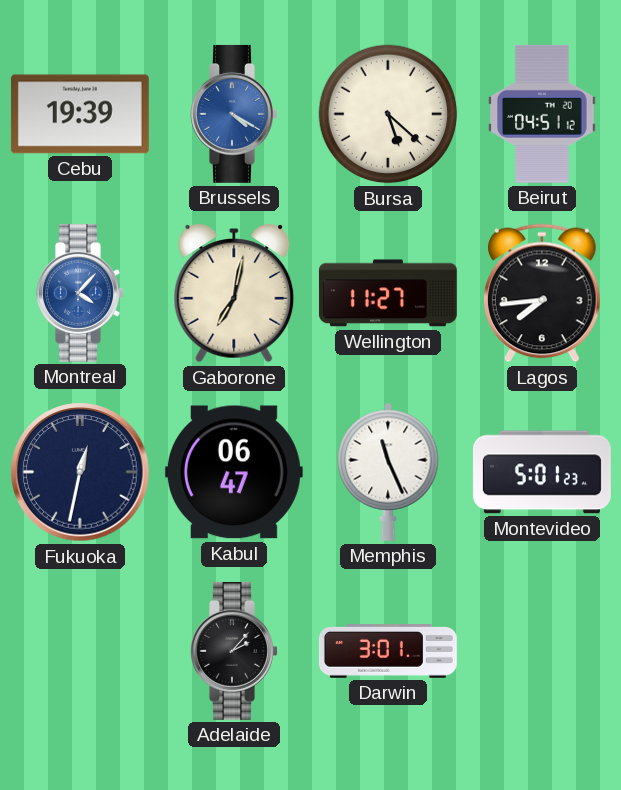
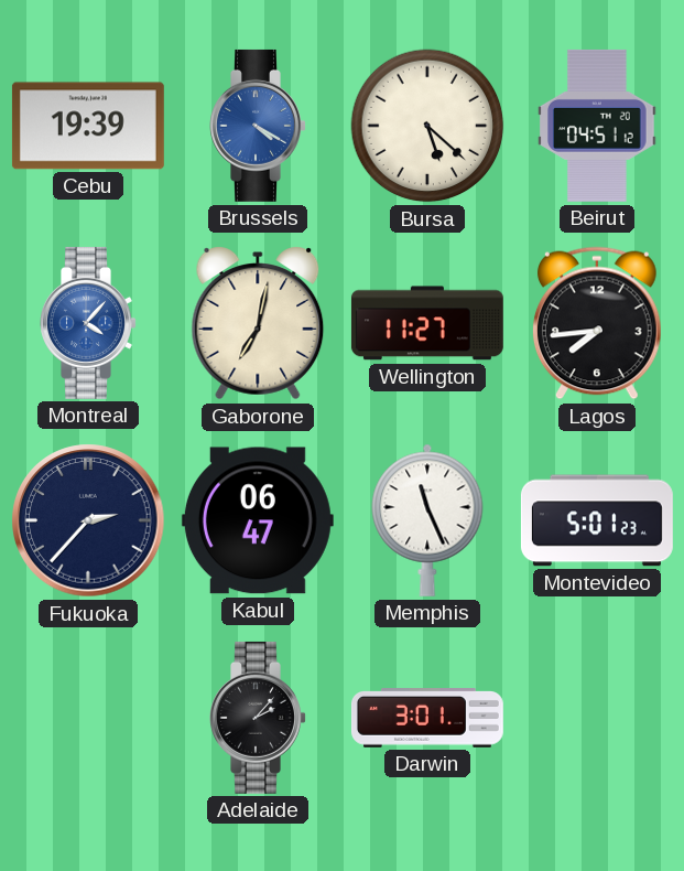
Fukuoka: 12:32 -> 2:37 (88, 520)
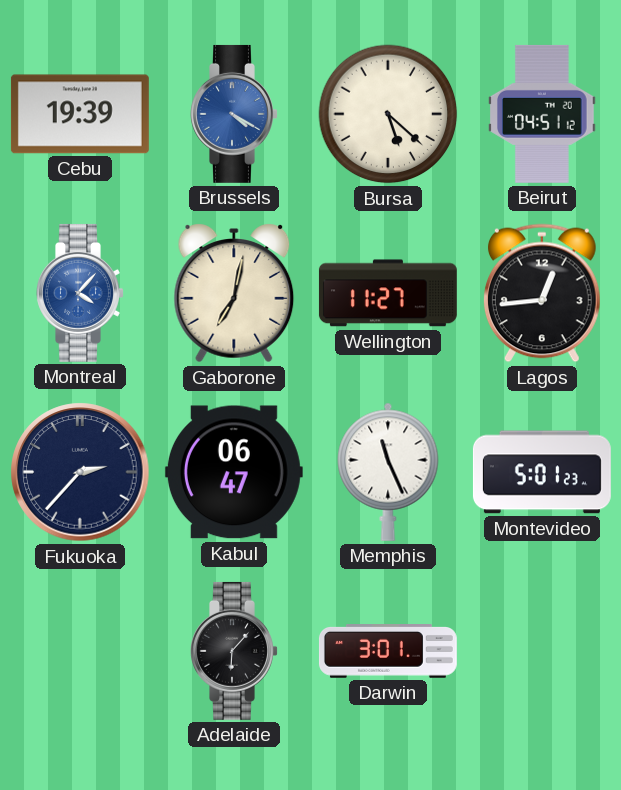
Lagos: 7:44 -> 12:44 (542, 293)
Adelaide: 2:07 -> 6:07 (234, 651)
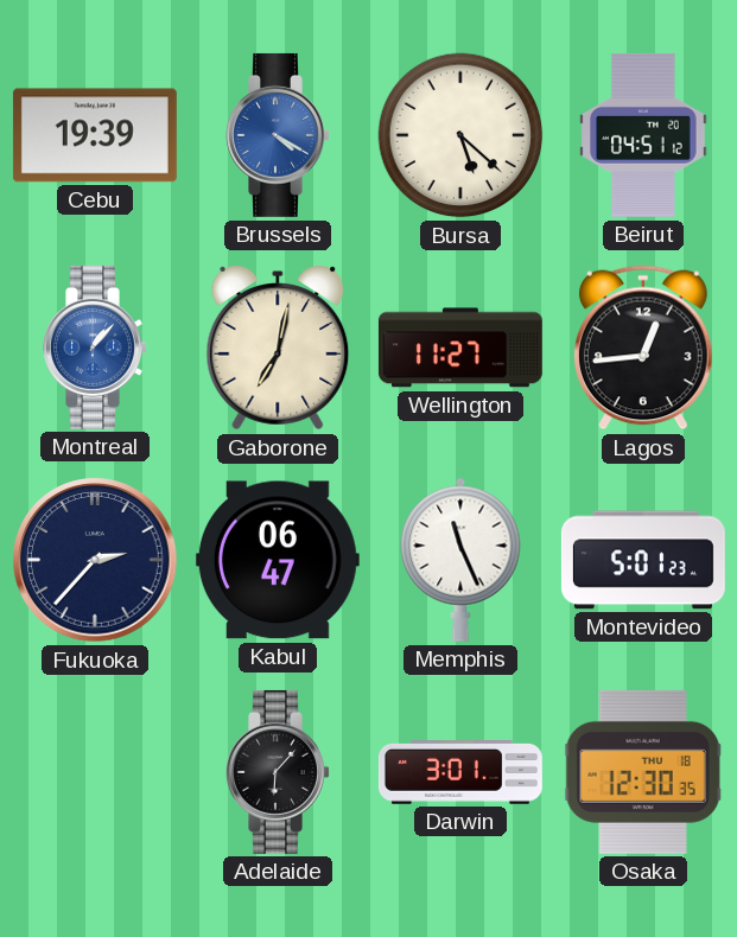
Montreal: 4:07 -> 1:07 (95, 348)
Osaka: none -> 12:30 (643, 772)
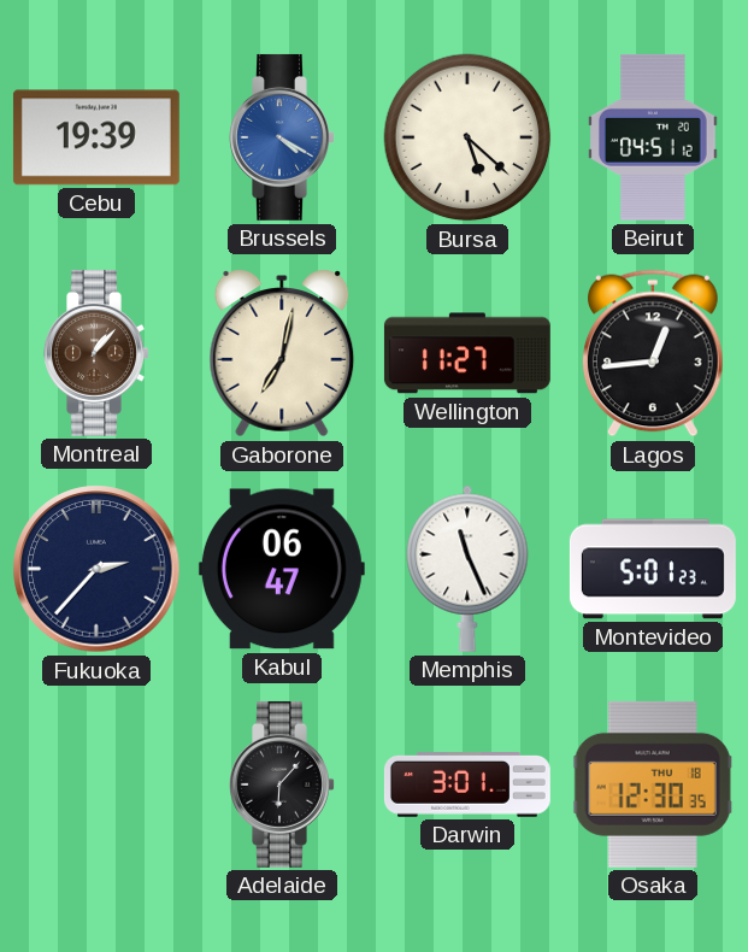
Montreal dial: blue -> brown (96, 353)
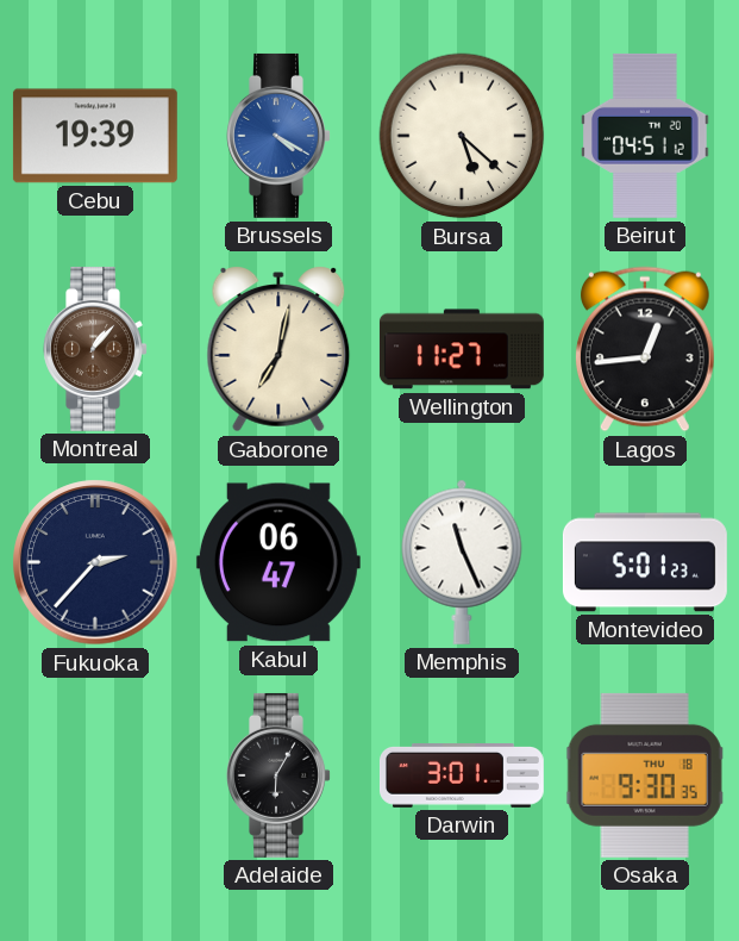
Adelaide: 6:07 -> 6:05 (278, 775)
Osaka: 12:30 -> 9:30 (645, 775)
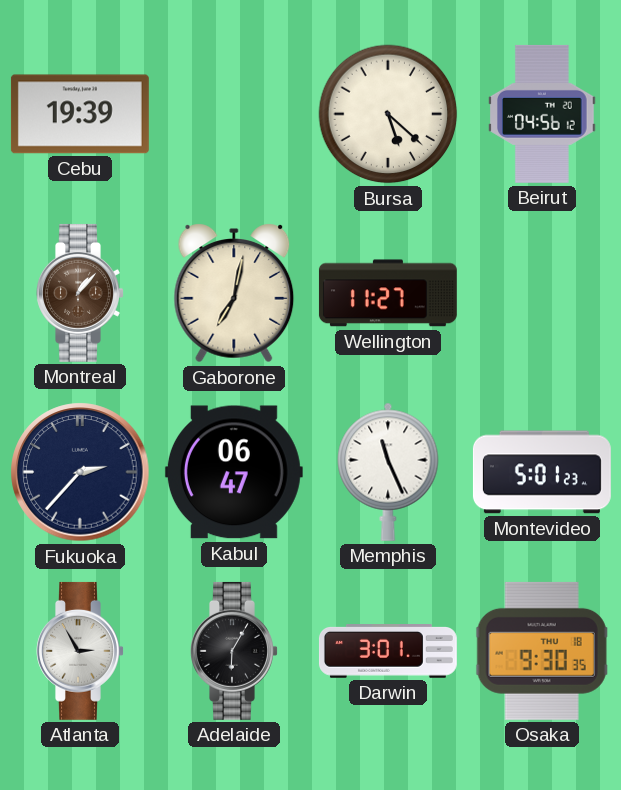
Brussels: 4:20 -> none (278, 136)
Beirut: 04:51 -> 04:56 (543, 114)
Lagos: 12:44 -> none (645, 349)
Atlanta: none -> 2:55 (80, 651)
